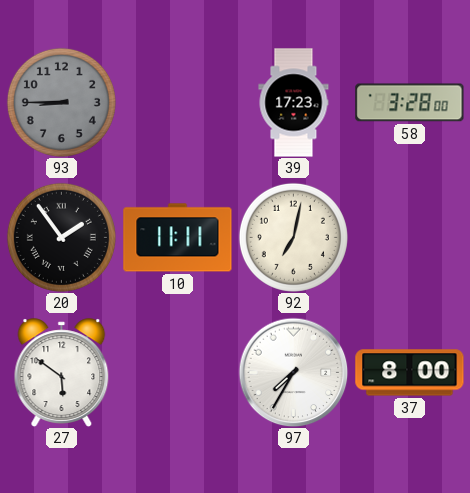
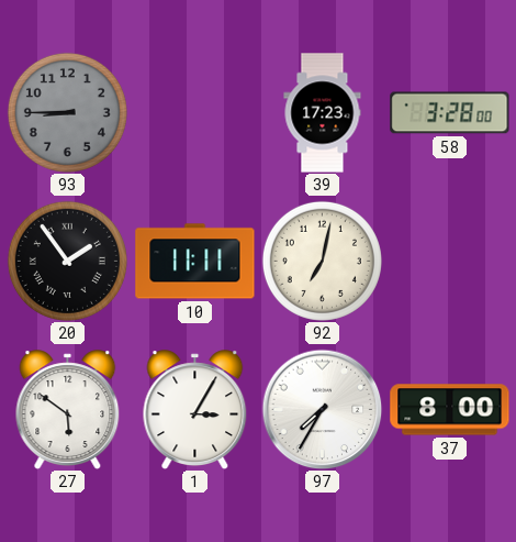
1: none -> 3:05 (195, 410)
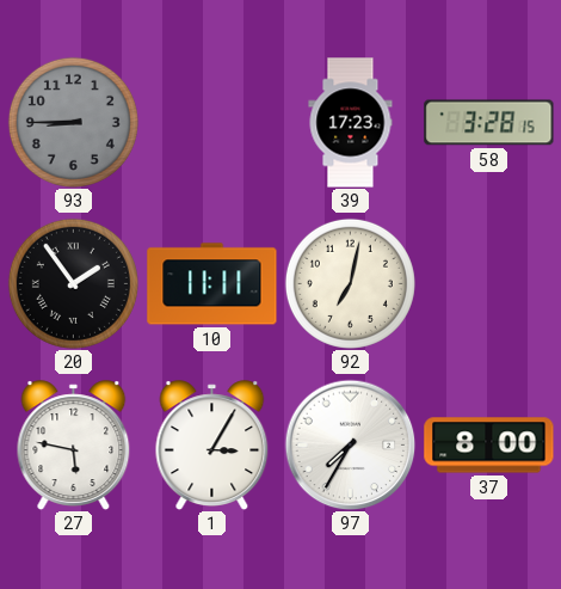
58: 3:28:00 -> 3:28:15 (489, 123)
27: 5:51 -> 5:47 (74, 446)
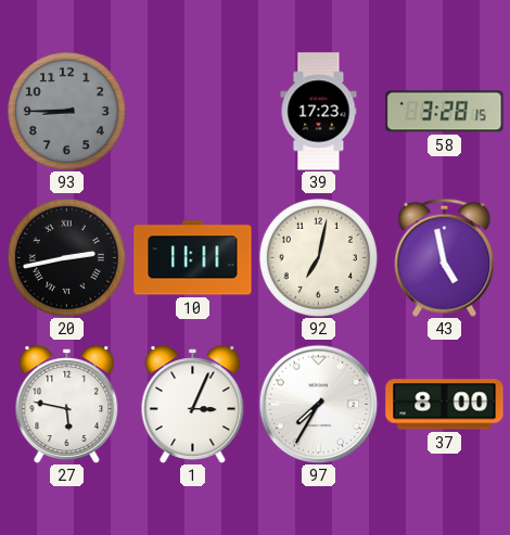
20: 1:54 -> 2:43 (66, 257)
43: none -> 4:58 (445, 257)
1: 3:05 -> 3:04 (193, 405)
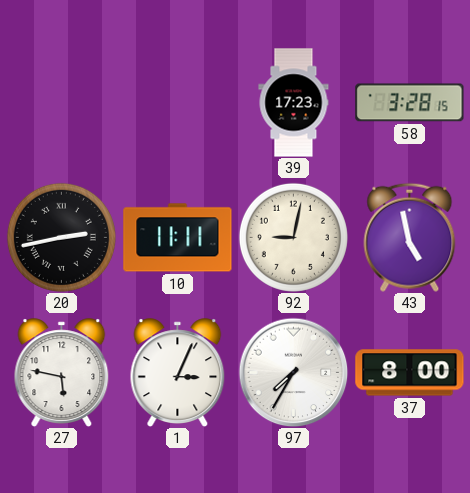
93: 8:45 -> none (66, 111)
92: 7:02 -> 9:02 (293, 237)
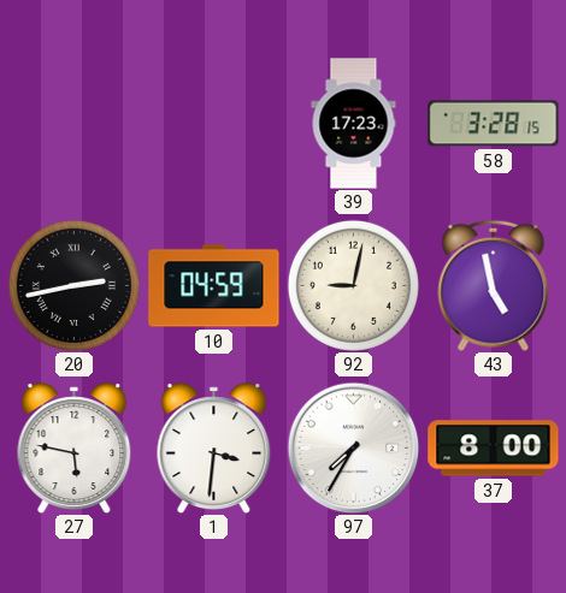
10: 11:11 -> 04:59 (214, 286)
1: 3:04 -> 3:31 (214, 449)
